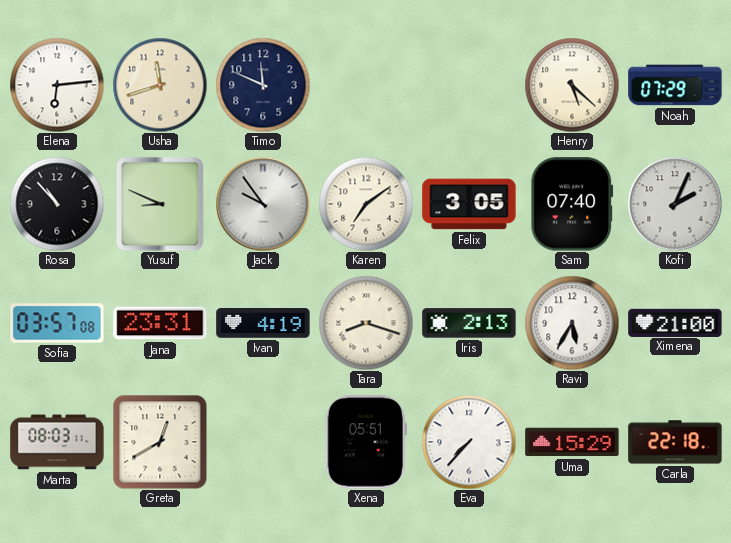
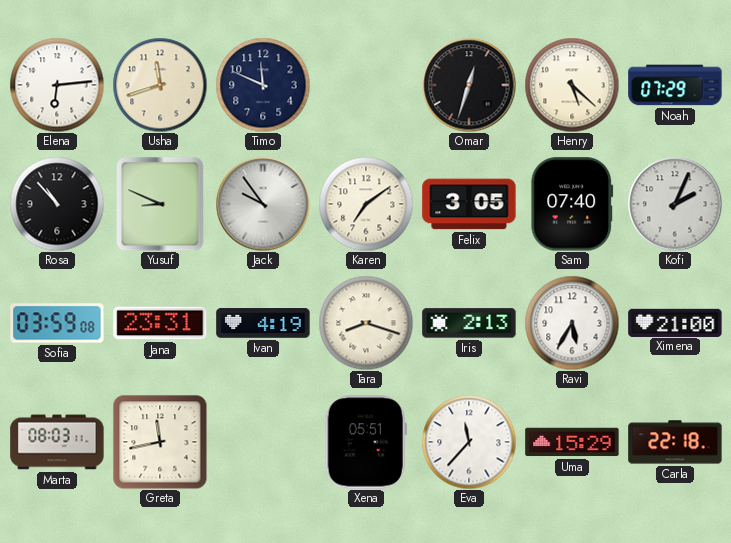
Omar: none -> 12:33 (469, 85)
Sofia: 03:57 -> 03:59 (57, 323)
Greta: 12:40 -> 11:43 (160, 442)
Eva: 7:37 -> 11:37 (469, 442)
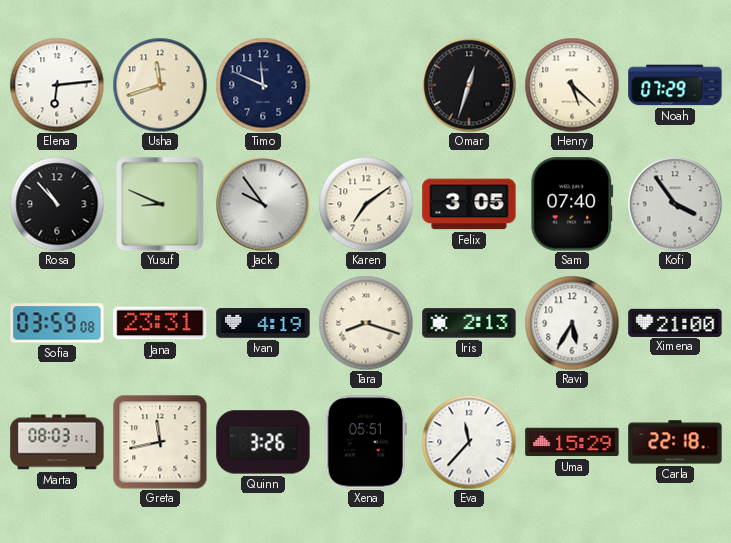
Kofi: 2:04 -> 3:54 (675, 204)
Quinn: none -> 3:26 (263, 442)
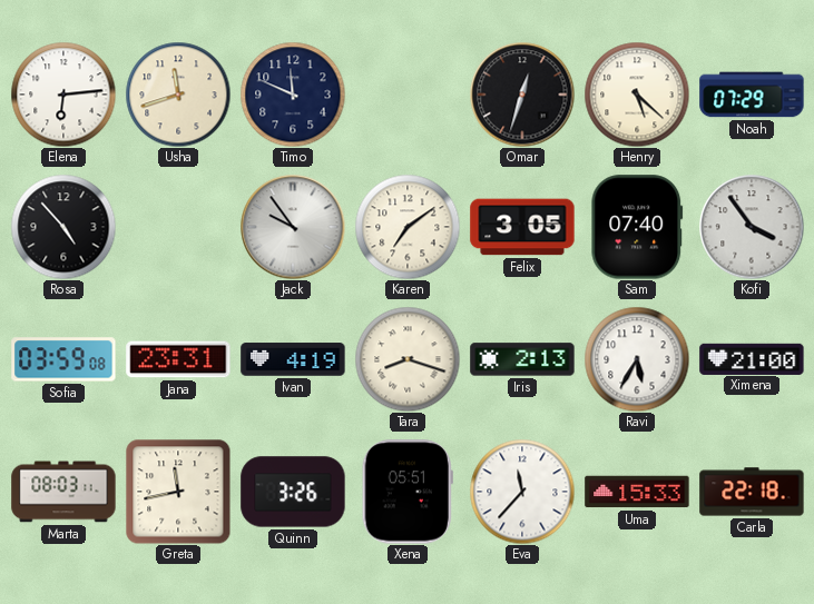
Rosa: 10:53 -> 4:53 (63, 227)
Yusuf: 8:49 -> none (160, 204)
Uma: 15:29 -> 15:33 (637, 492)
